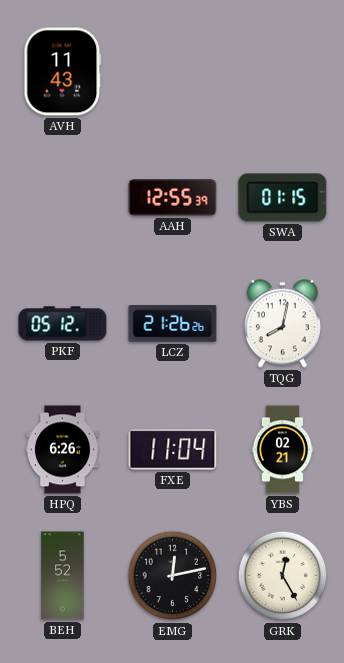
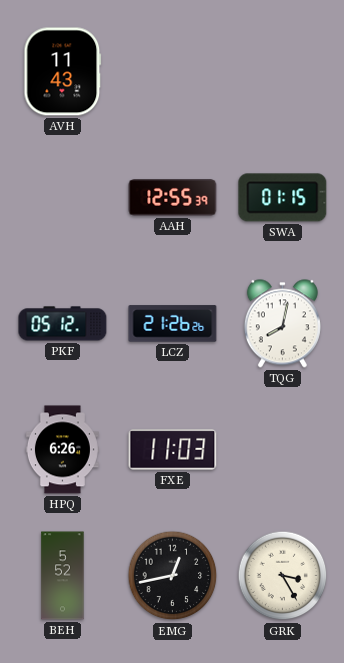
FXE: 11:04 -> 11:03 (173, 450)
YBS: 02:21 -> none (283, 450)
EMG: 12:13 -> 12:43 (173, 576)
GRK: 12:25 -> 3:25 (283, 576)
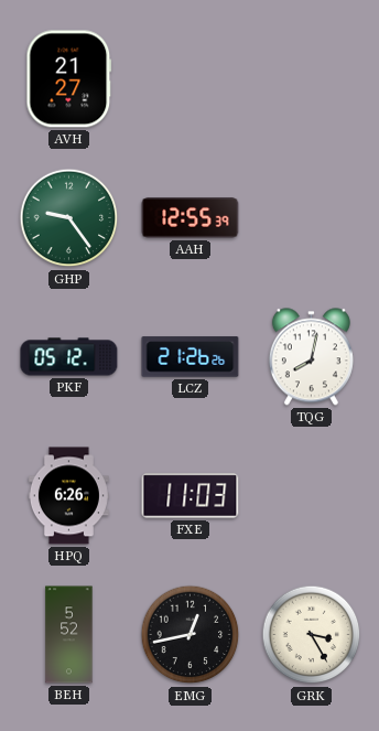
AVH: 11:43 -> 21:27 (69, 79)
GHP: none -> 9:24 (69, 218)
SWA: 01:15 -> none (283, 198)
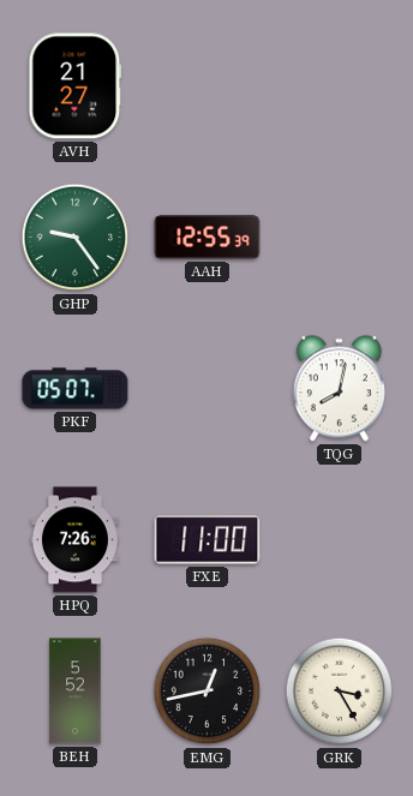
PKF: 05:12 -> 05:07 (76, 389)
LCZ: 21:26 -> none (191, 357)
HPQ: 6:26 -> 7:26 (74, 540)
FXE: 11:03 -> 11:00 (208, 540)
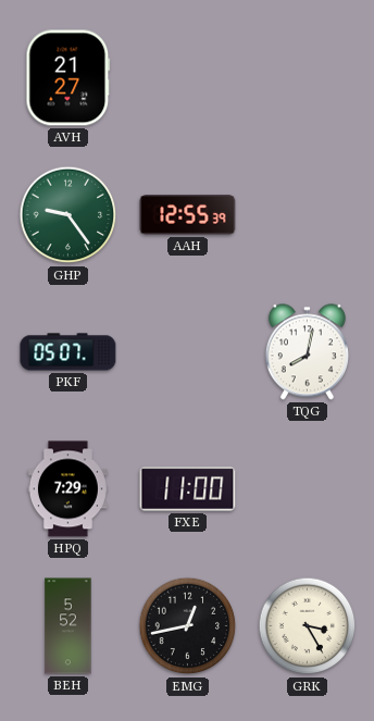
HPQ: 7:26 -> 7:29 (67, 489)
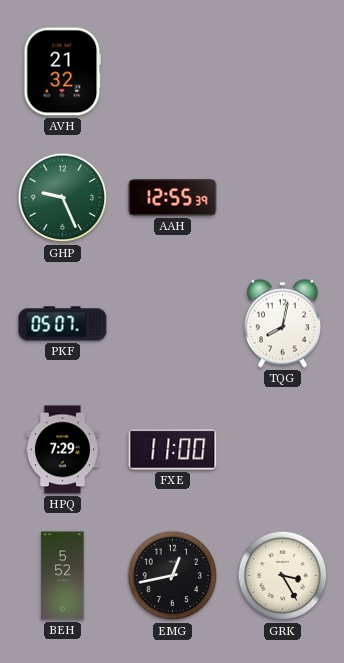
AVH: 21:27 -> 21:32 (63, 72)
GHP: 9:24 -> 9:26 (63, 198)
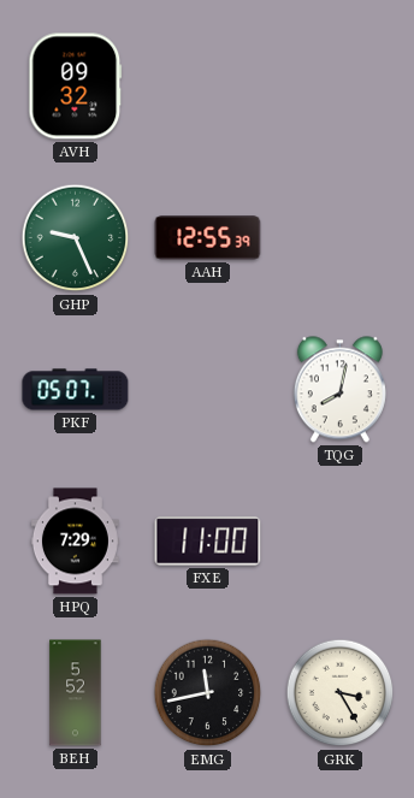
AVH: 21:32 -> 09:32 (76, 87)
EMG: 12:43 -> 11:43 (208, 693)
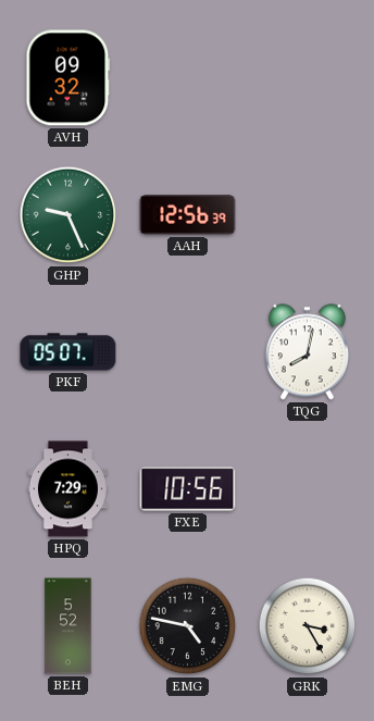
AAH: 12:55 -> 12:56 (188, 215)
FXE: 11:00 -> 10:56 (188, 489)
EMG: 11:43 -> 4:47 (188, 626)
